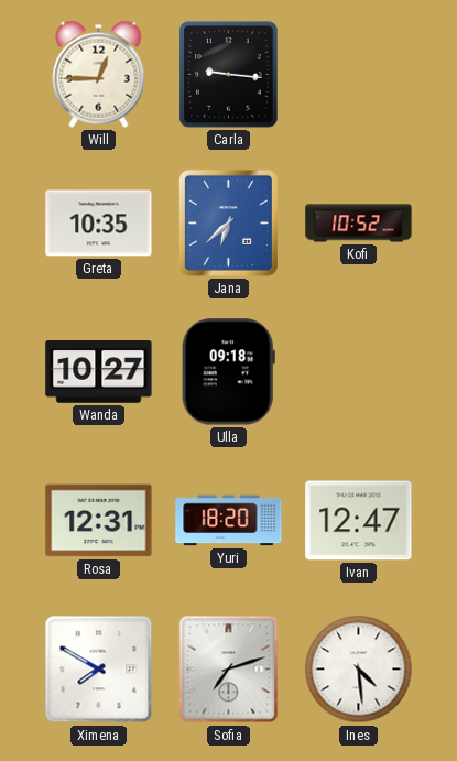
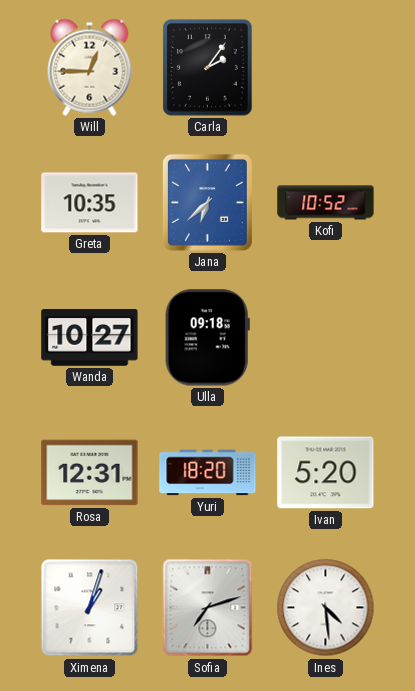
Carla: 9:16 -> 2:06 (208, 68)
Ivan: 12:47 -> 5:20 (326, 473)
Ximena: 7:50 -> 1:03 (90, 608)
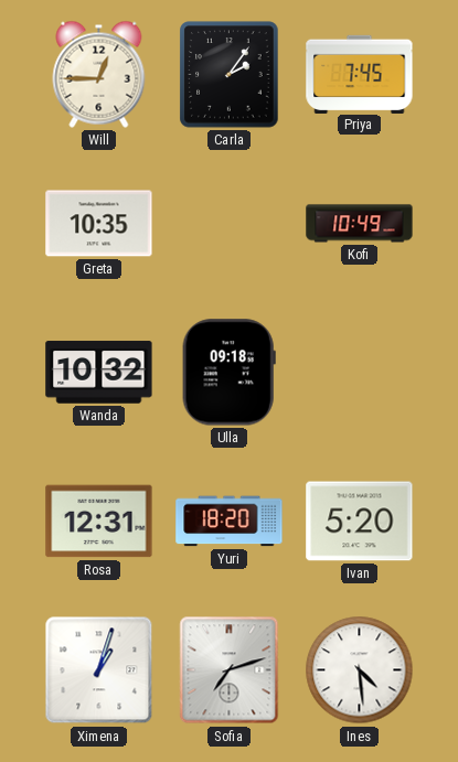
Priya: none -> 7:45 (360, 74)
Jana: 6:38 -> none (207, 202)
Kofi: 10:52 -> 10:49 (360, 224)
Wanda: 10:27 -> 10:32 (99, 373)
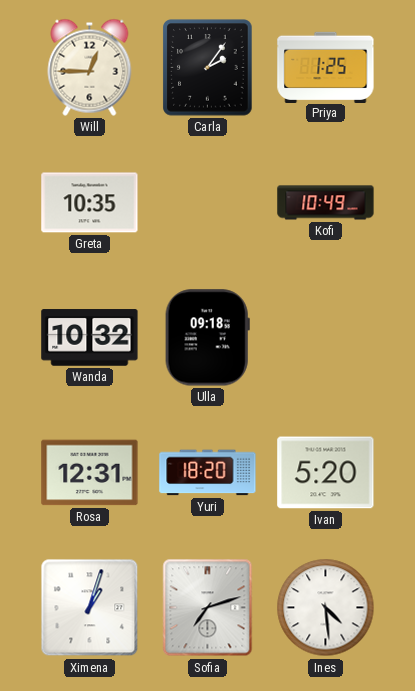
Priya: 7:45 -> 1:25 (326, 67)
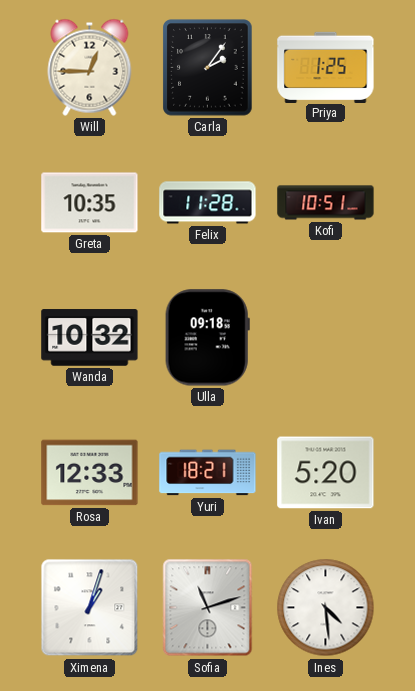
Felix: none -> 11:28 (208, 203)
Kofi: 10:49 -> 10:51 (326, 203)
Rosa: 12:31 -> 12:33 (90, 473)
Yuri: 18:20 -> 18:21 (208, 473)
Sofia: 7:12 -> 11:12 (208, 608)
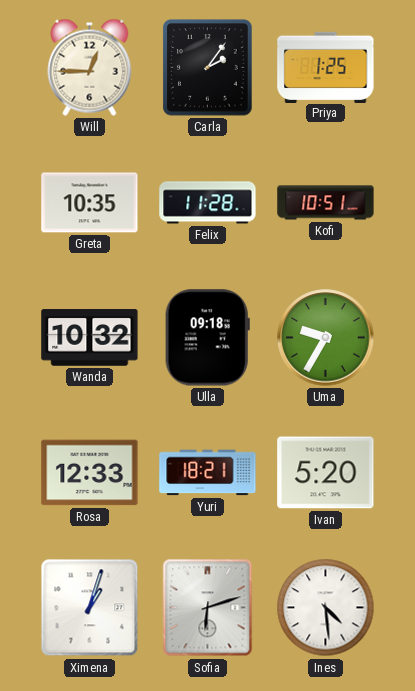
Uma: none -> 9:35 (326, 338)
Sofia: 11:12 -> 6:12 (208, 608)
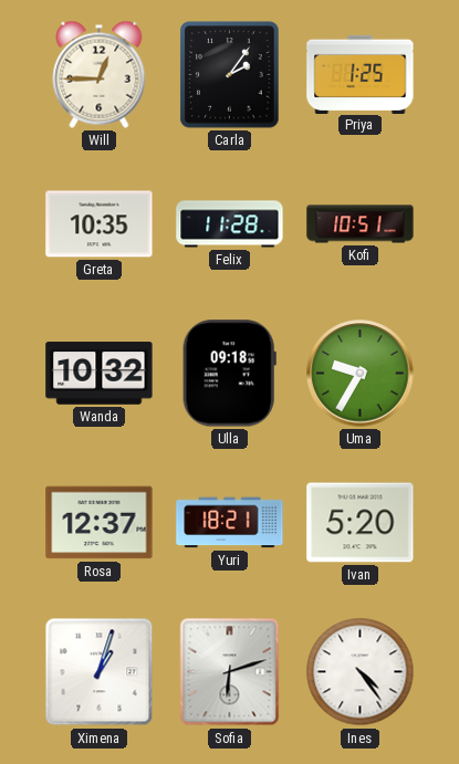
Rosa: 12:33 -> 12:37 (100, 523)
Ines: 4:29 -> 4:24 (361, 672)
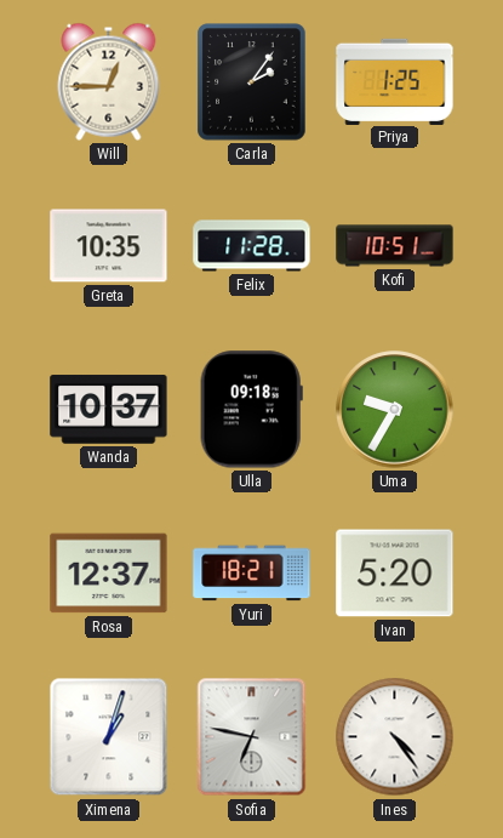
Wanda: 10:32 -> 10:37 (109, 410)
Sofia: 6:12 -> 6:47 (252, 737)
